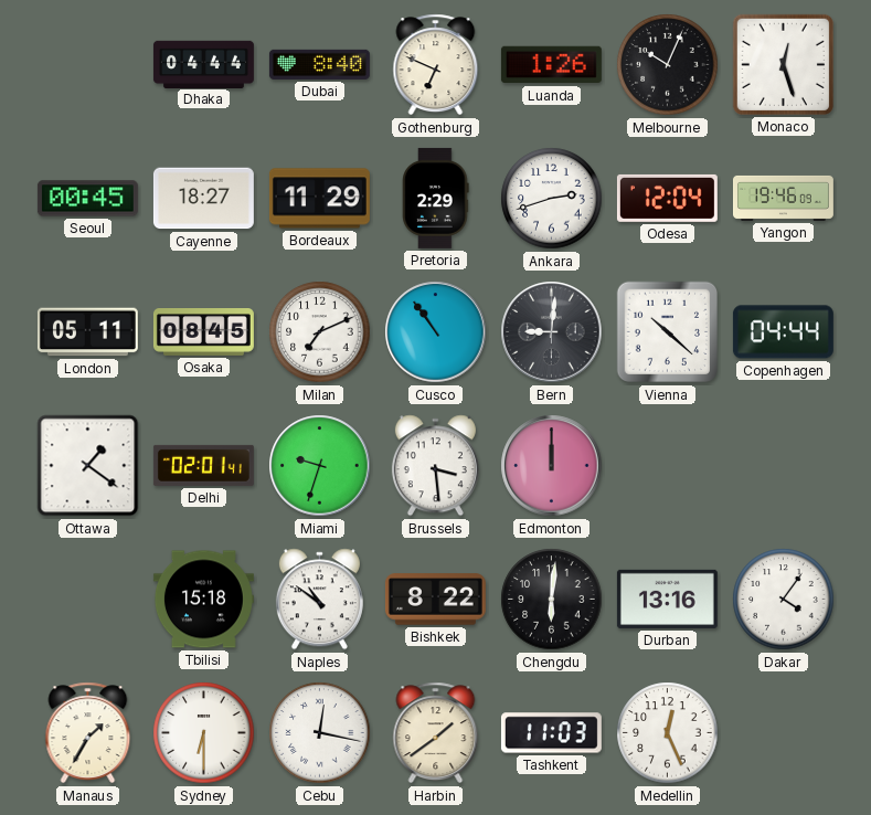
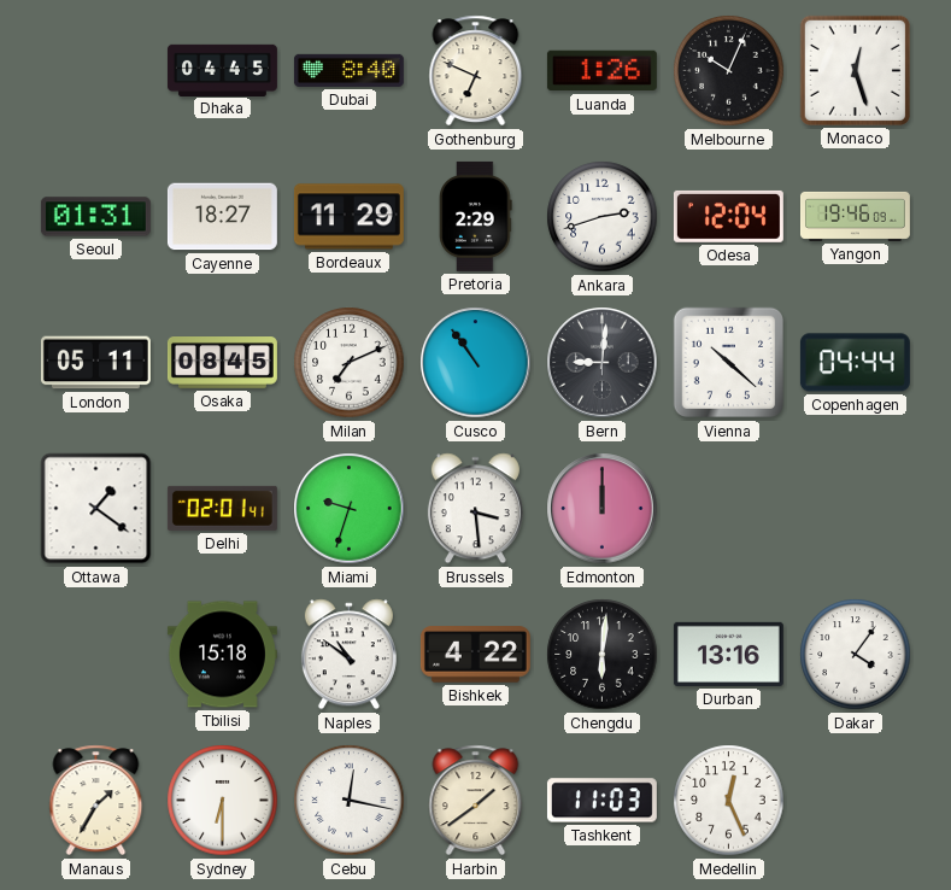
Dhaka: 04:44 -> 04:45 (222, 70)
Seoul: 00:45 -> 01:31 (95, 217)
Bishkek: 8:22 -> 4:22 (475, 655)
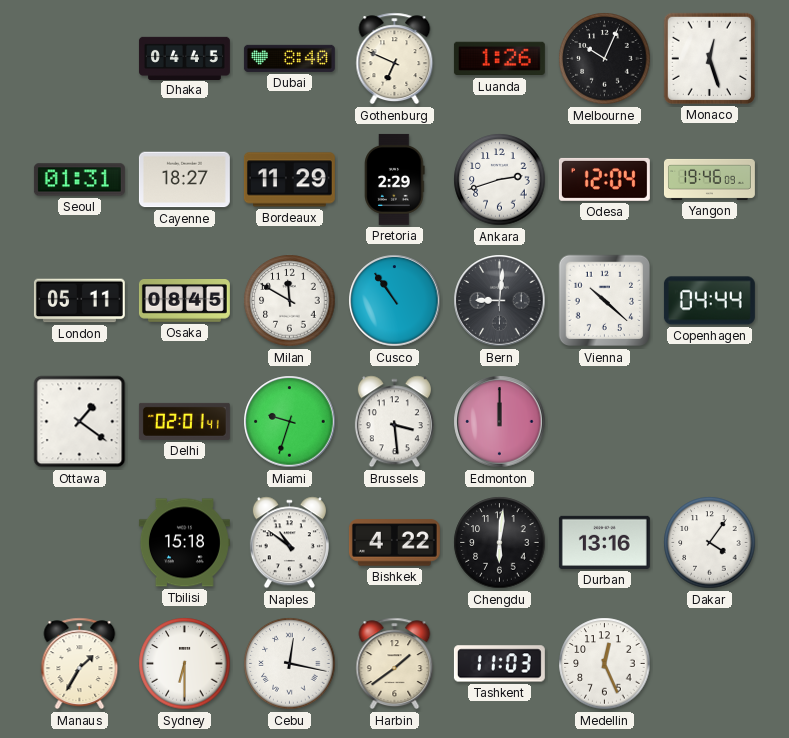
Milan: 7:11 -> 11:50 (290, 301)
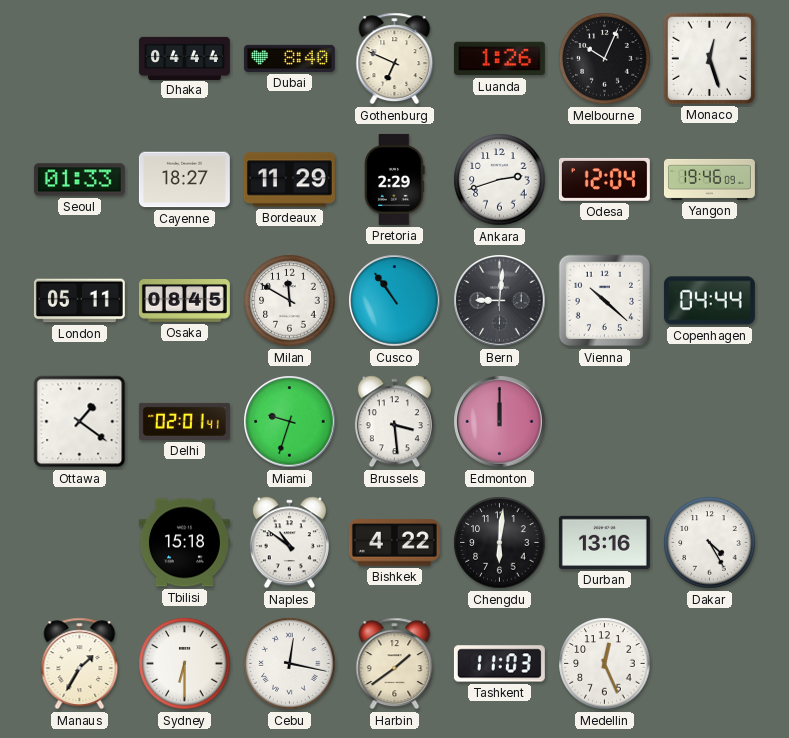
Dhaka: 04:45 -> 04:44 (184, 58)
Seoul: 01:31 -> 01:33 (79, 180)
Dakar: 4:06 -> 4:25 (710, 543)
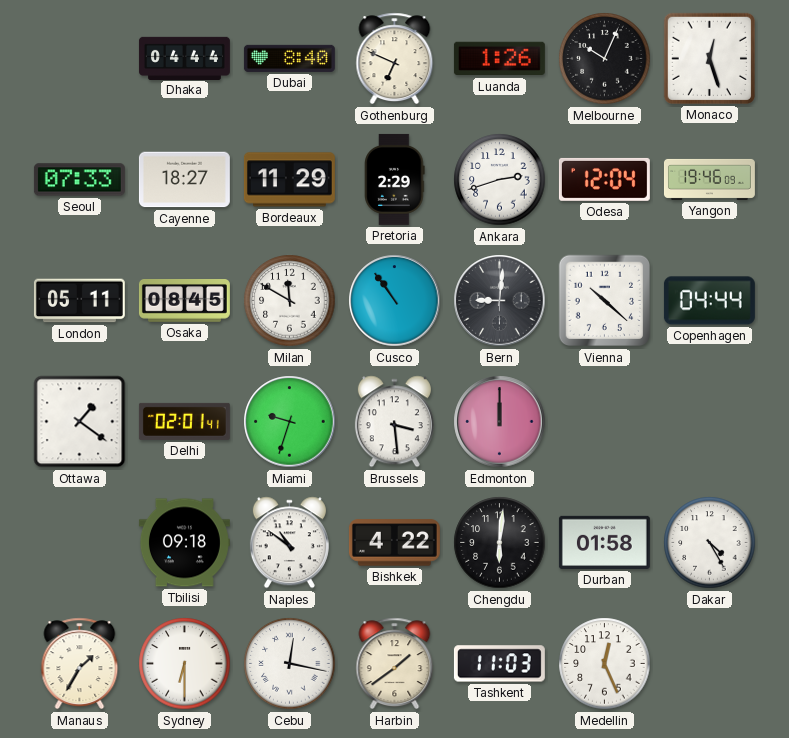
Seoul: 01:33 -> 07:33 (79, 180)
Tbilisi: 15:18 -> 09:18 (184, 543)
Durban: 13:16 -> 01:58 (604, 542)
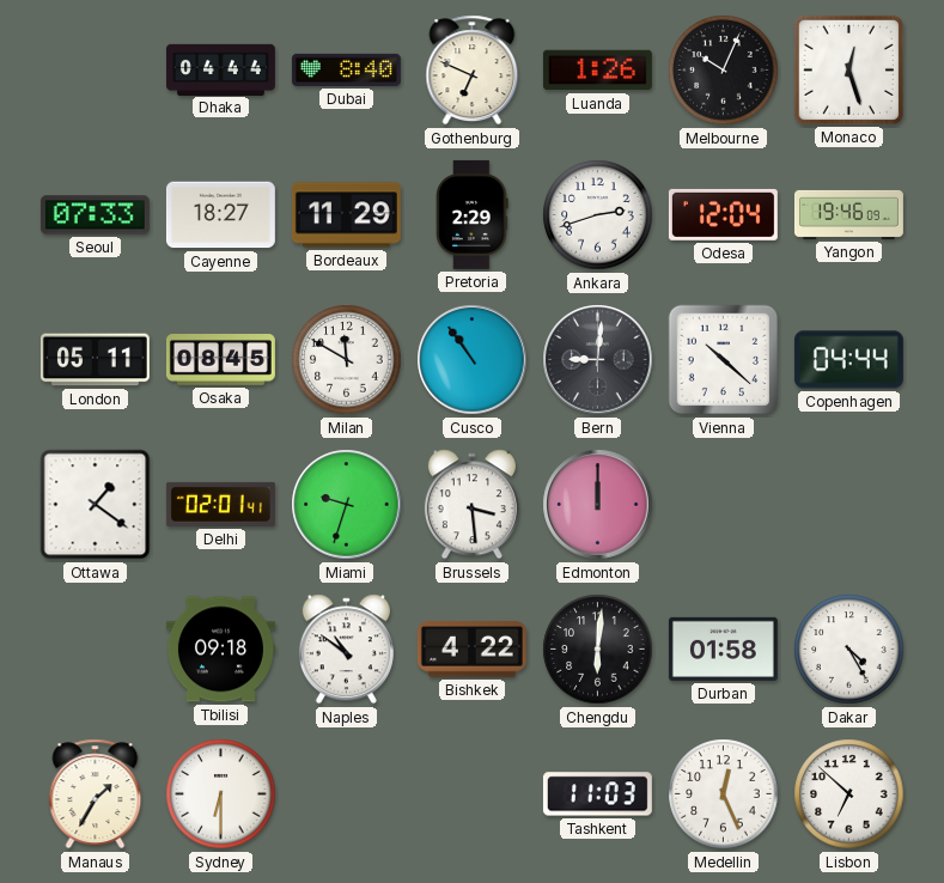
Cebu: 12:17 -> none (290, 664)
Harbin: 1:39 -> none (395, 664)
Lisbon: none -> 6:52 (849, 794)
